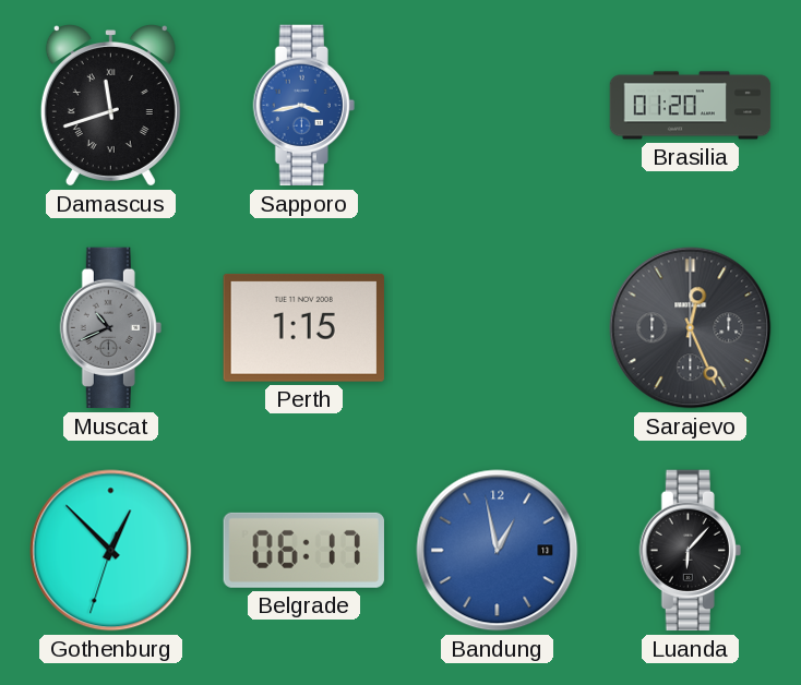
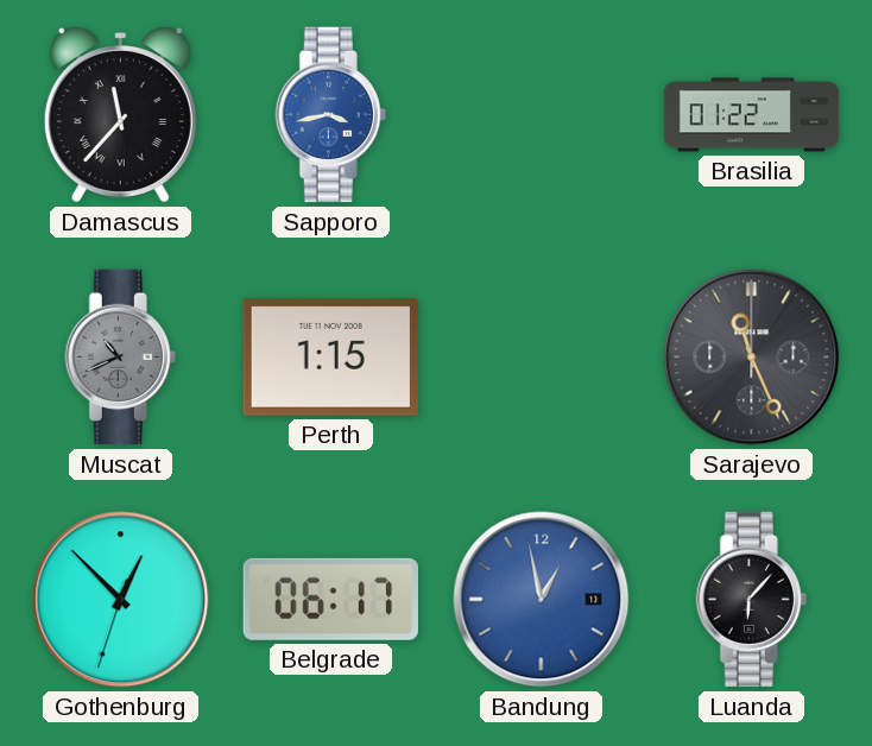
Damascus: 11:42 -> 11:37 (120, 115)
Brasilia: 01:20 -> 01:22 (752, 115)
Sarajevo: 12:26 -> 11:26 (752, 358)
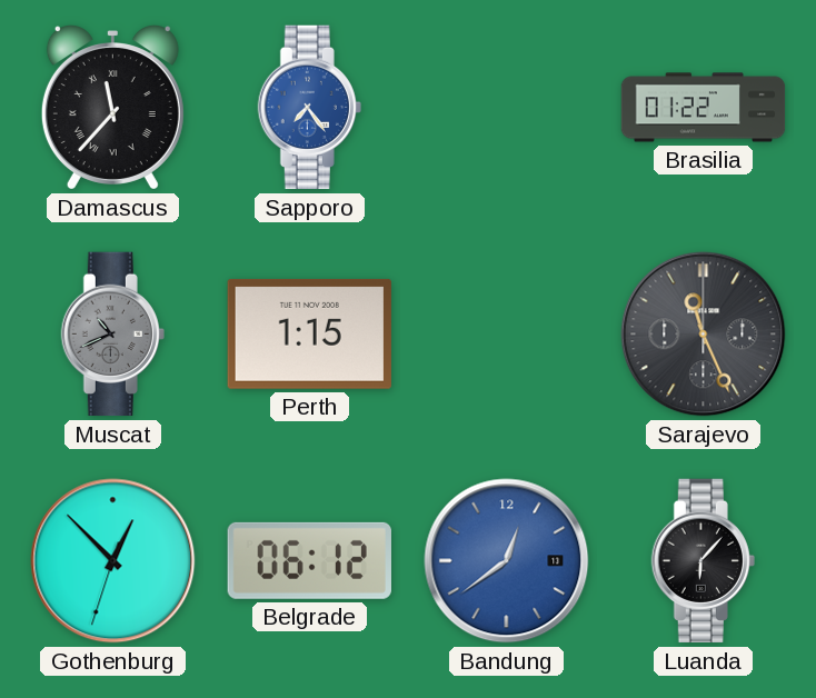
Sapporo: 3:43 -> 7:24 (309, 108)
Belgrade: 06:17 -> 06:12 (309, 560)
Bandung: 12:58 -> 12:39 (507, 561)
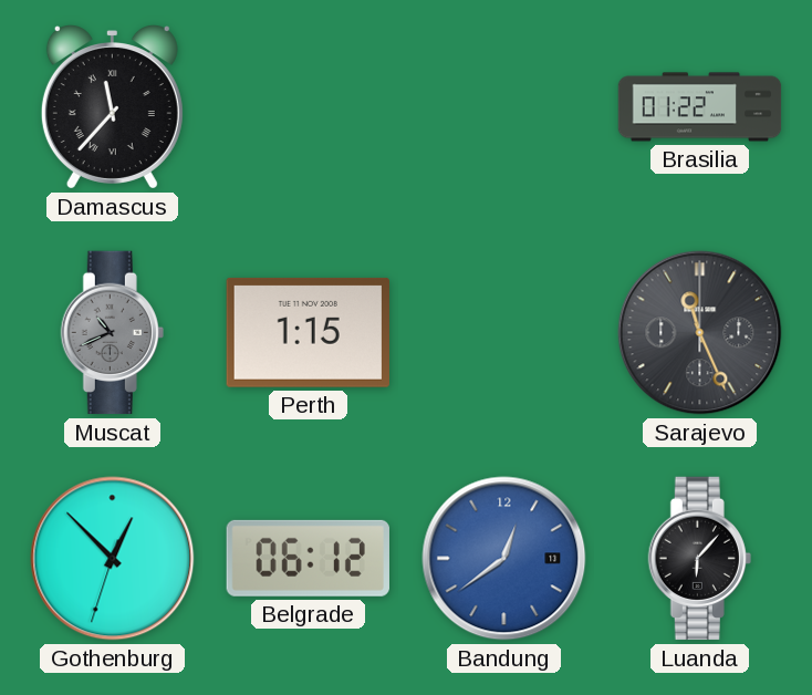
Sapporo: 7:24 -> none (309, 108)
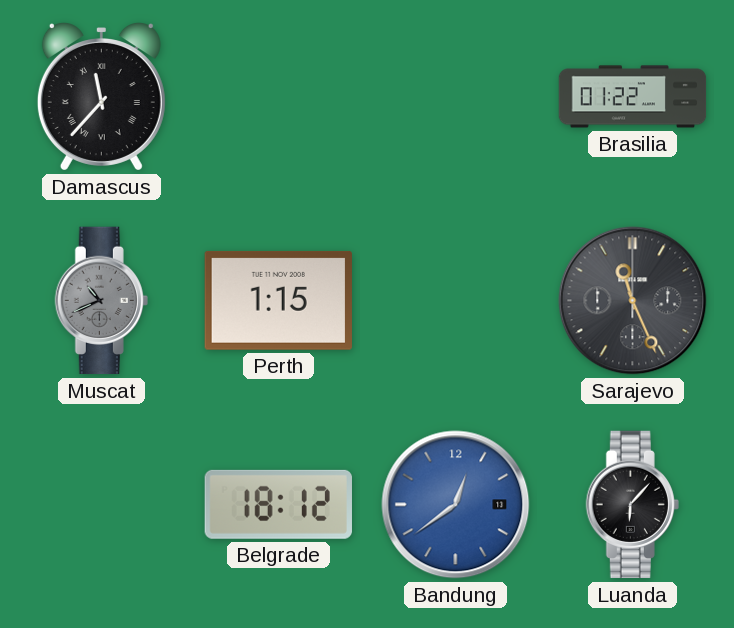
Gothenburg: 12:52 -> none (113, 559)
Belgrade: 06:12 -> 18:12 (278, 504)
